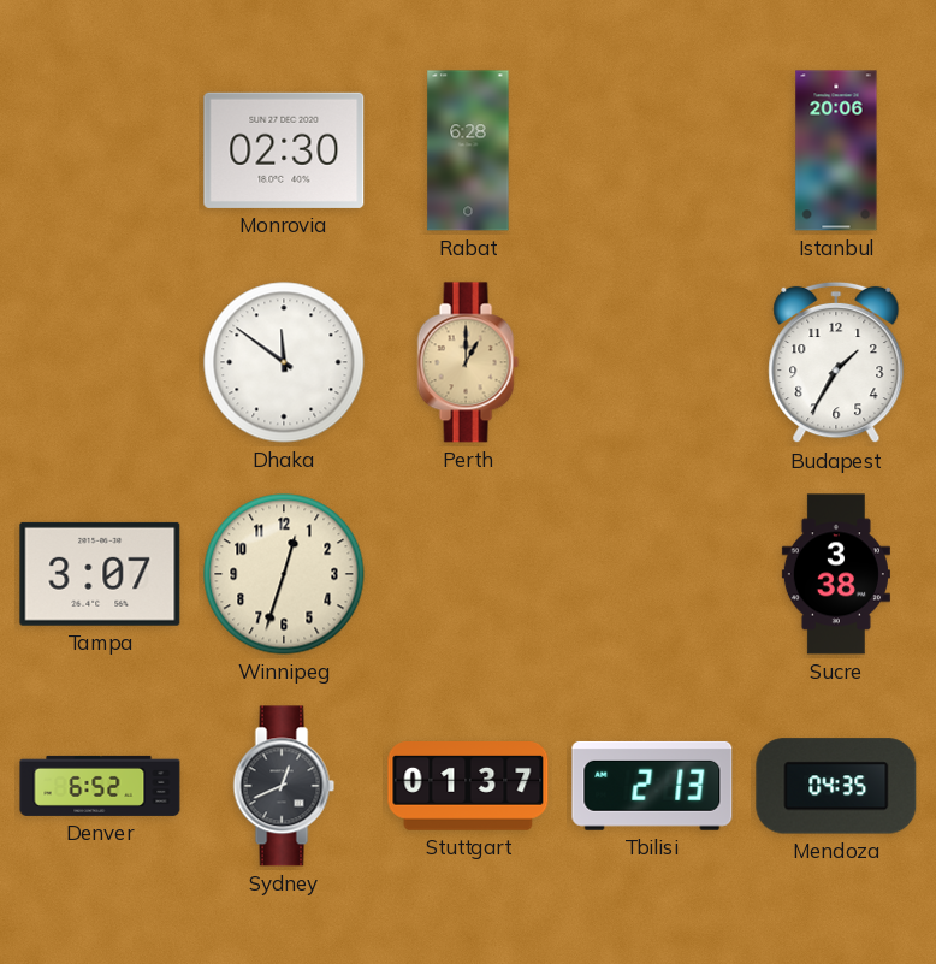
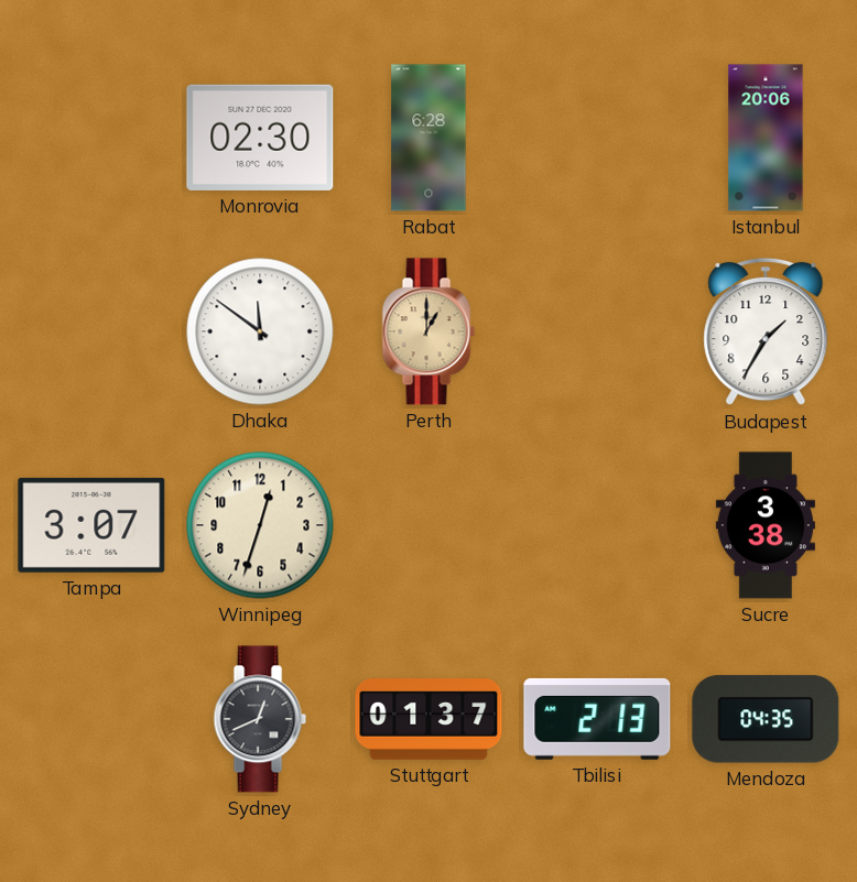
Denver: 6:52 -> none (100, 786)
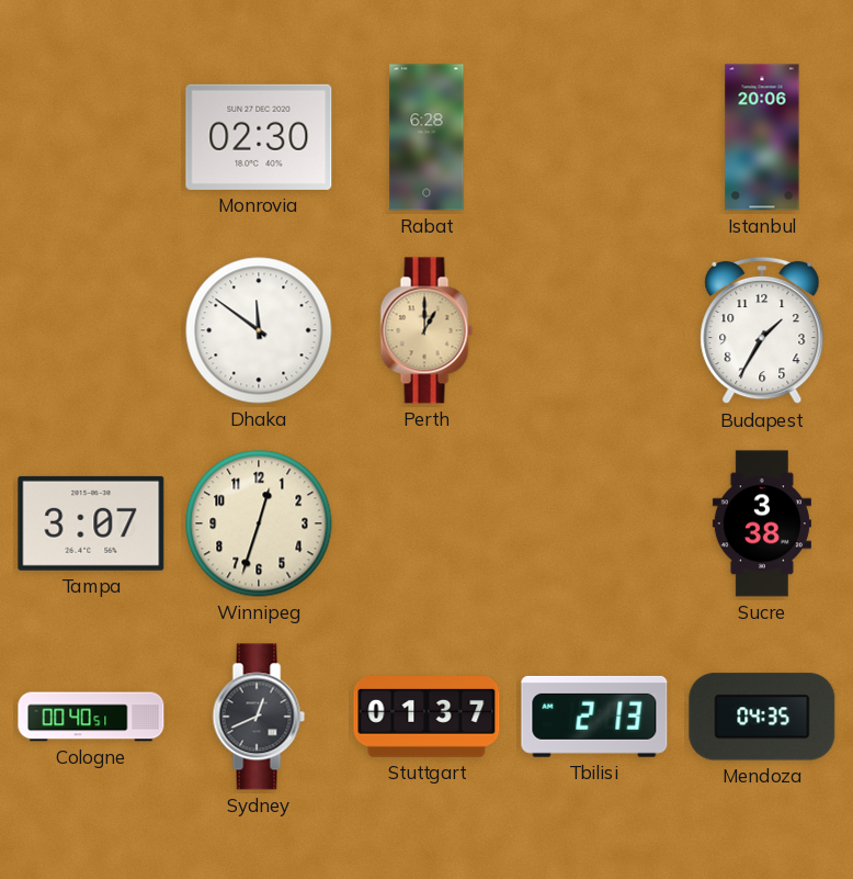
Cologne: none -> 00:40 (91, 717)
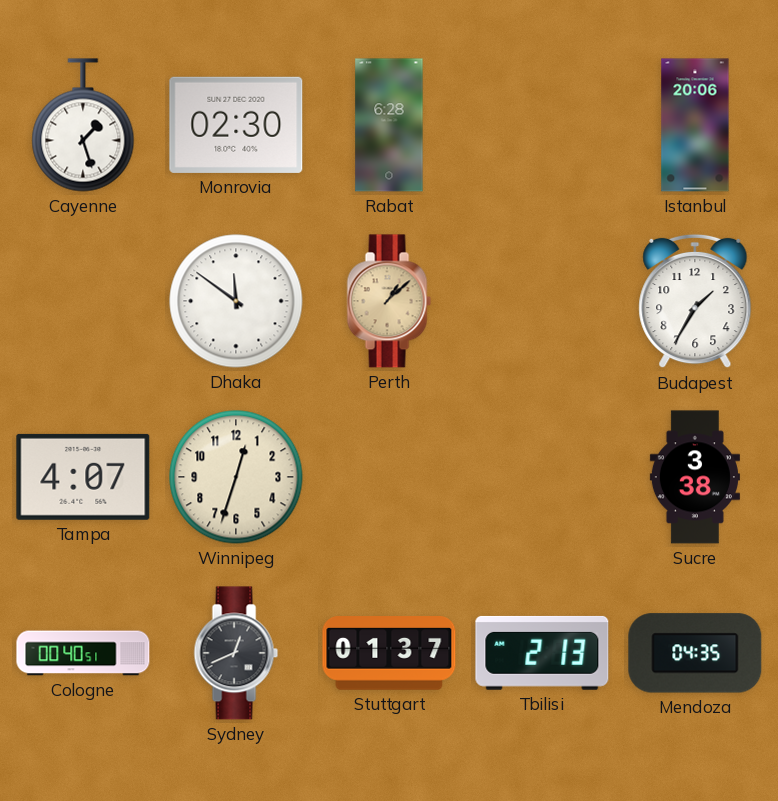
Cayenne: none -> 1:27 (83, 125)
Perth: 1:00 -> 1:08 (389, 301)
Tampa: 3:07 -> 4:07 (83, 477)
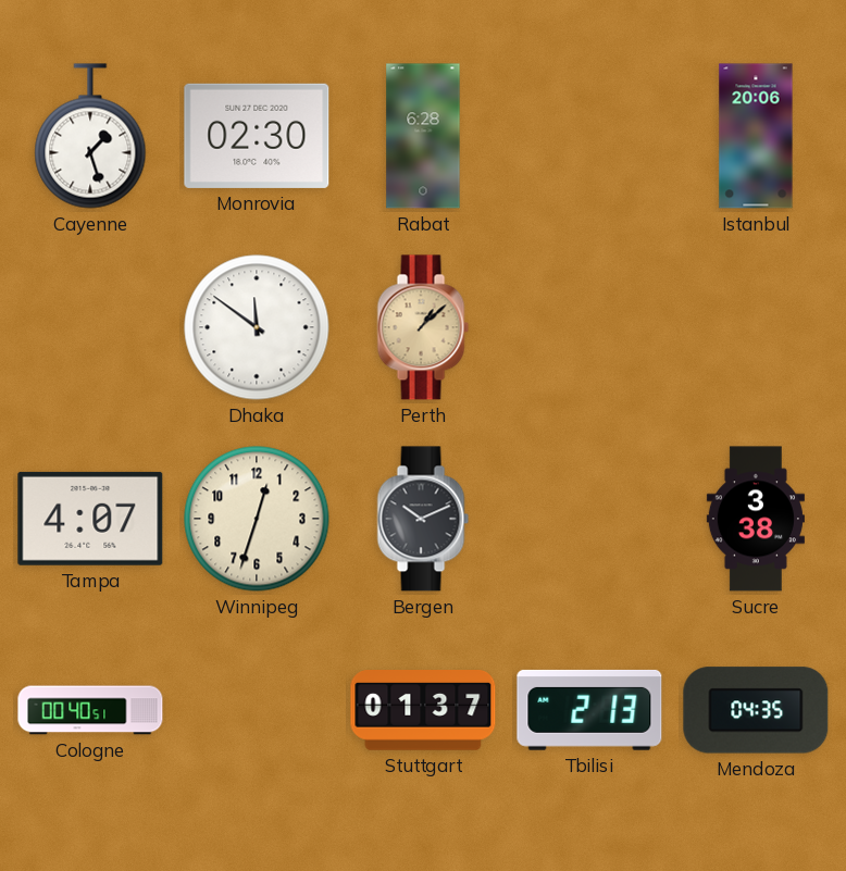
Budapest: 1:35 -> none (695, 301)
Bergen: none -> 10:11 (423, 519)
Sydney: 12:41 -> none (236, 653)
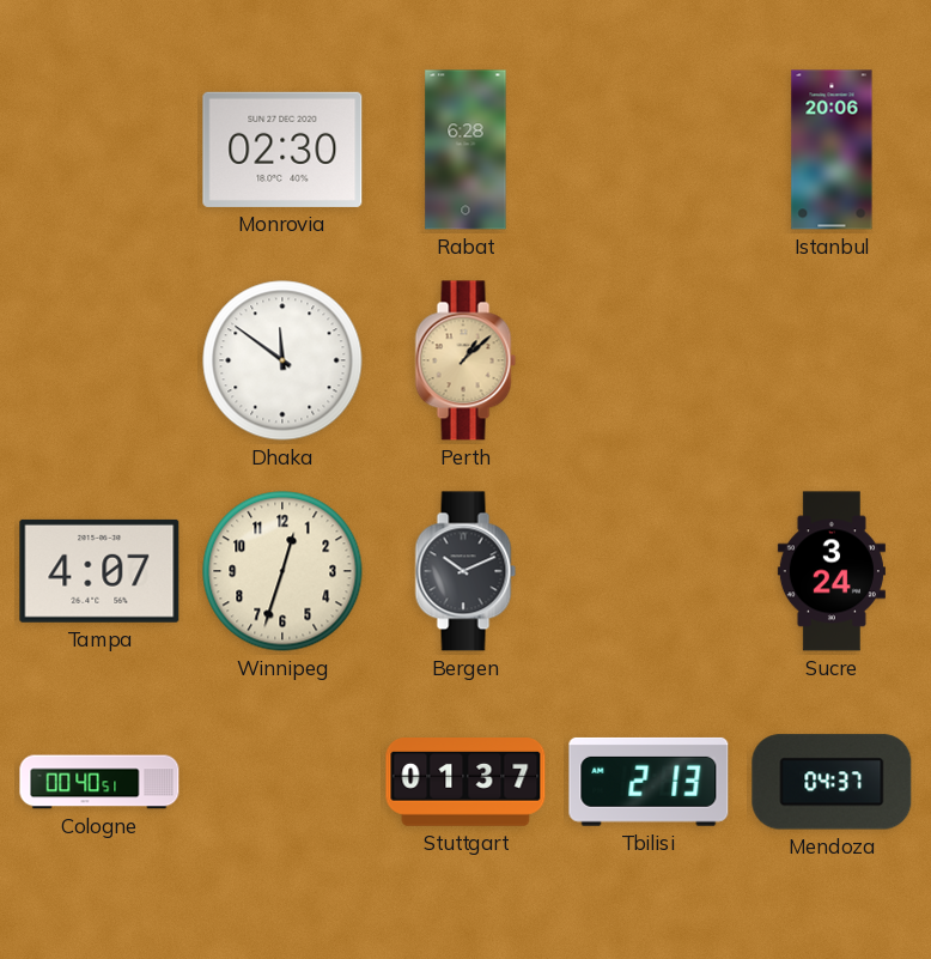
Cayenne: 1:27 -> none (90, 136)
Sucre: 3:38 -> 3:24 (832, 571)
Mendoza: 04:35 -> 04:37 (832, 782)
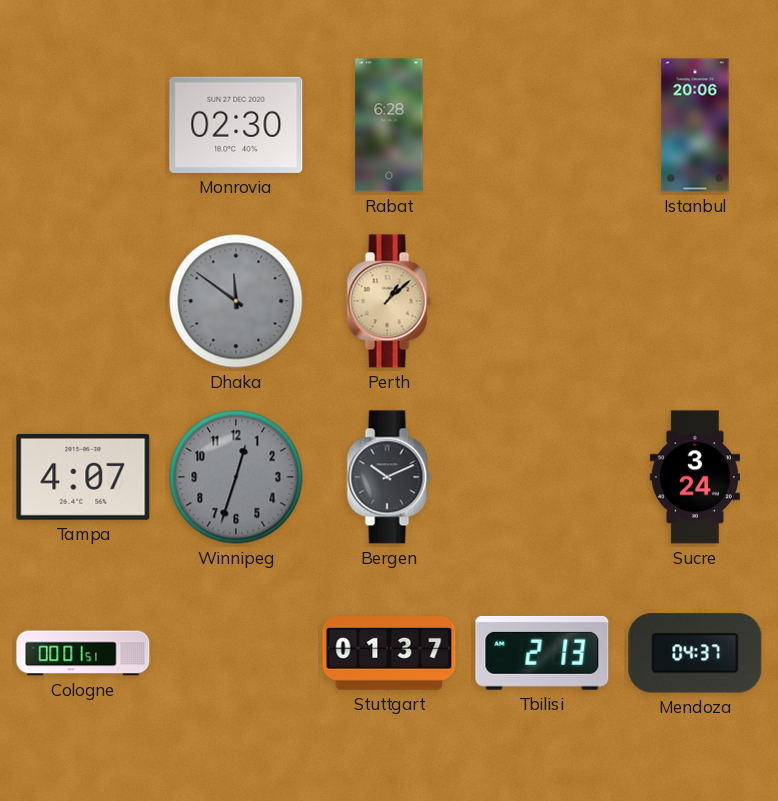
Dhaka dial: white -> grey (236, 301)
Winnipeg dial: cream -> grey (236, 477)
Cologne: 00:40 -> 00:01 (83, 653)
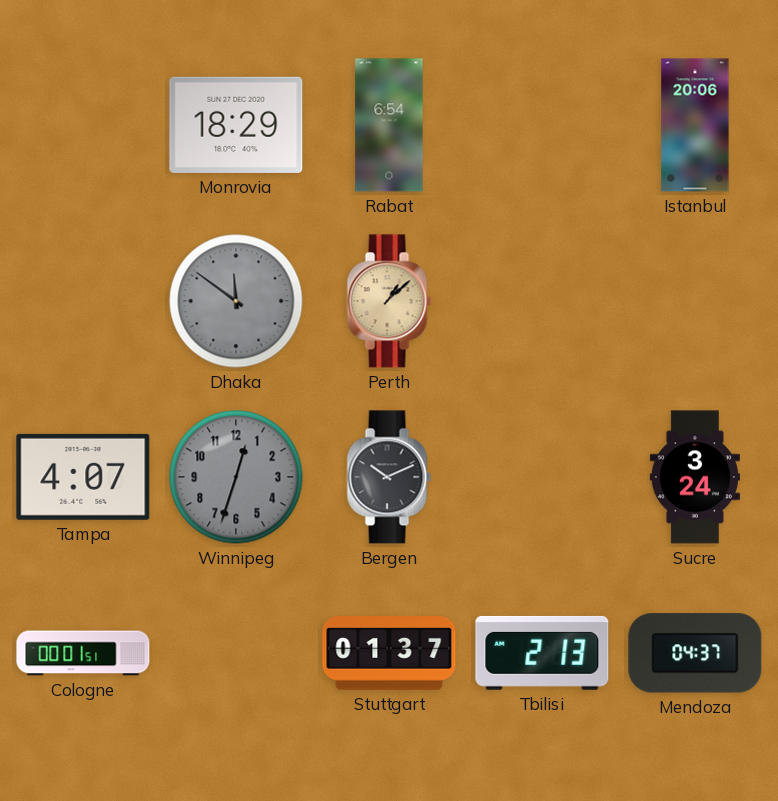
Monrovia: 02:30 -> 18:29 (236, 125)
Rabat: 6:28 -> 6:54 (389, 125)
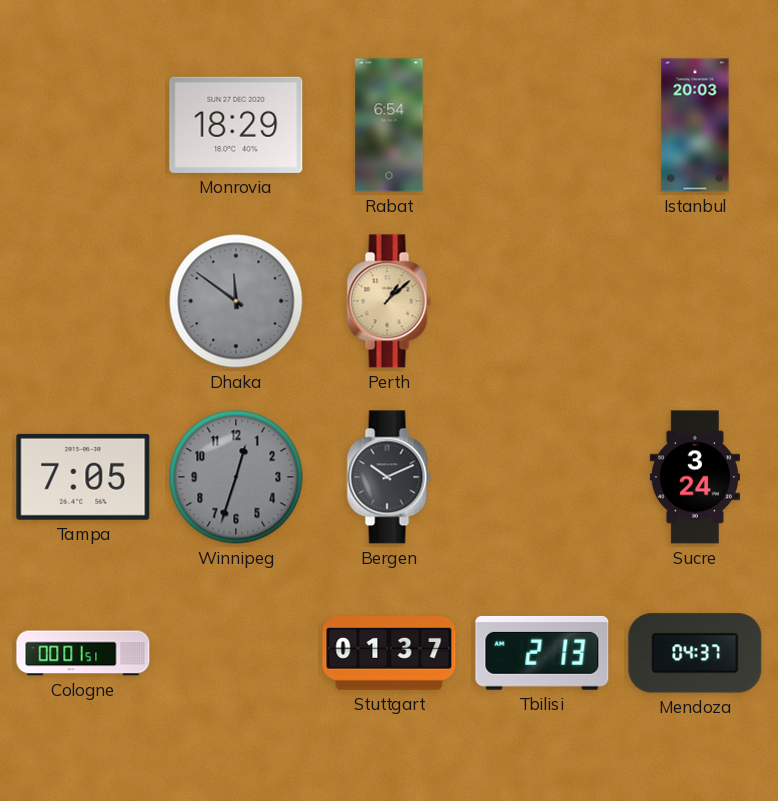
Istanbul: 20:06 -> 20:03 (695, 125)
Tampa: 4:07 -> 7:05 (83, 477)
